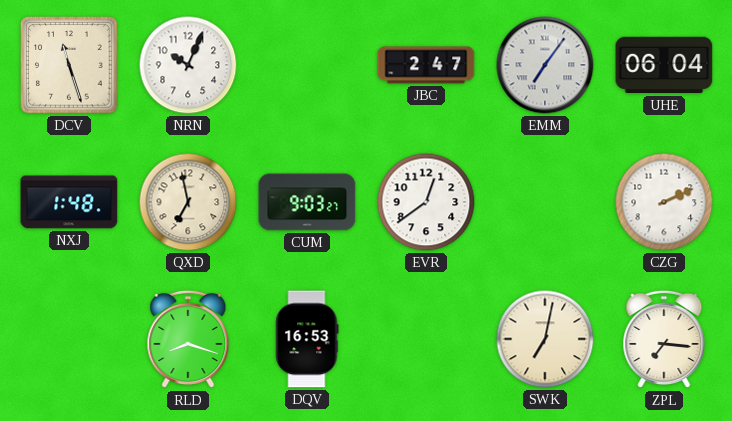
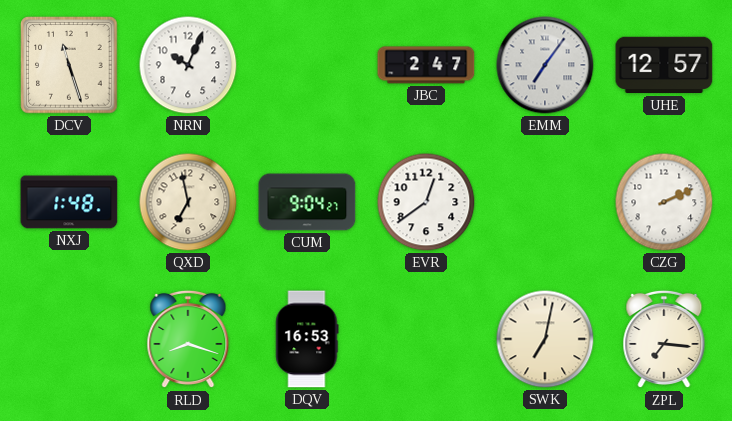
UHE: 06:04 -> 12:57 (664, 65)
CUM: 9:03 -> 9:04 (307, 202)
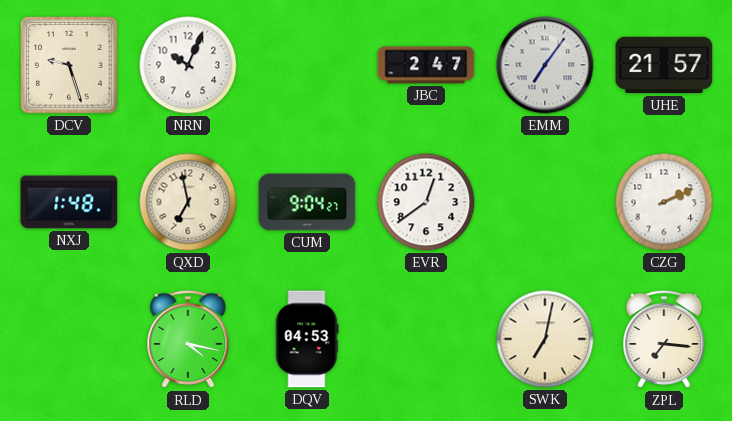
DCV: 11:27 -> 9:27 (69, 65)
UHE: 12:57 -> 21:57 (664, 65)
RLD: 8:18 -> 4:17 (188, 339)
DQV: 16:53 -> 04:53 (307, 339)
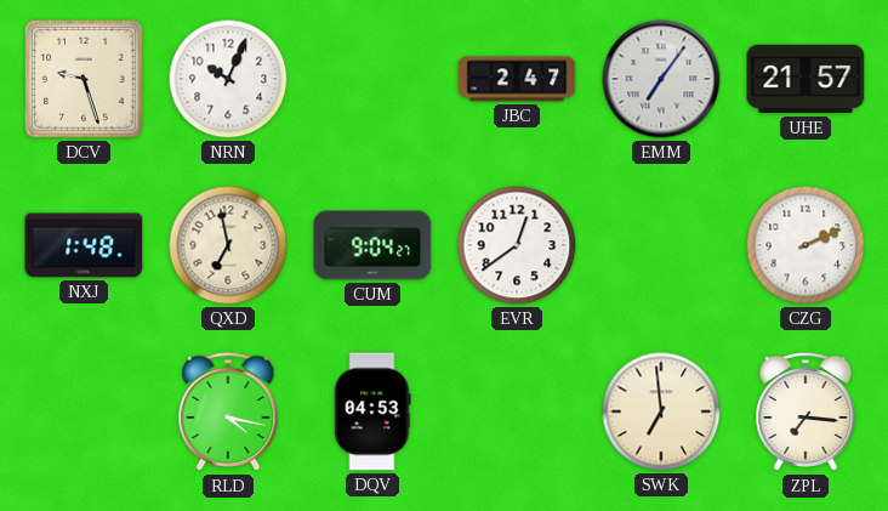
SWK: 7:02 -> 6:59 (661, 411)
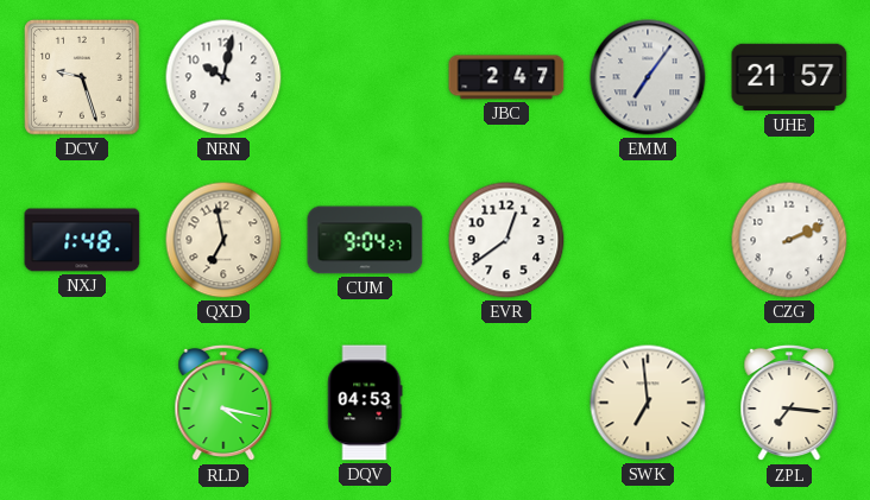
NRN: 10:04 -> 10:02 (223, 77)
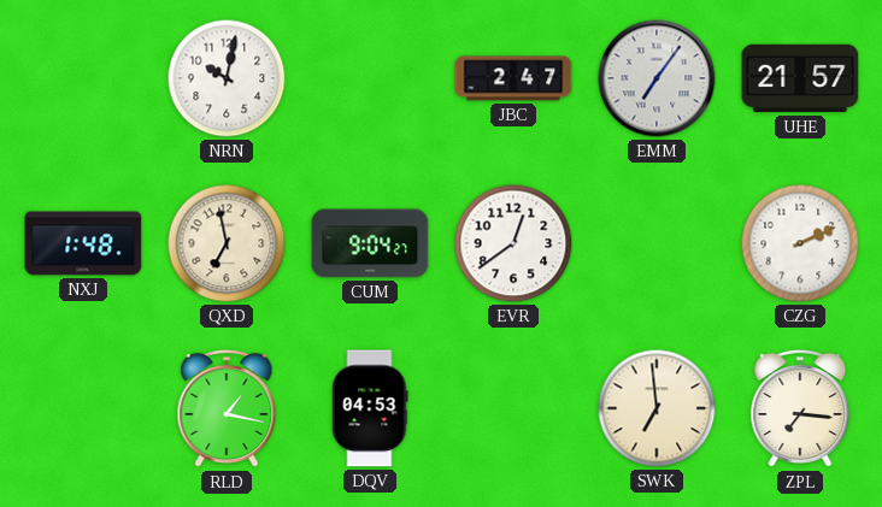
DCV: 9:27 -> none (82, 77)
RLD: 4:17 -> 1:17 (227, 408)
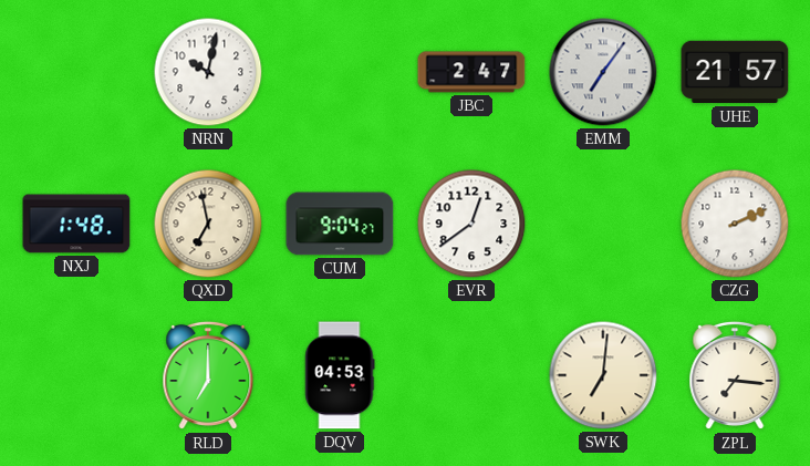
RLD: 1:17 -> 7:00 (208, 375)
SWK: 6:59 -> 7:01 (603, 375)
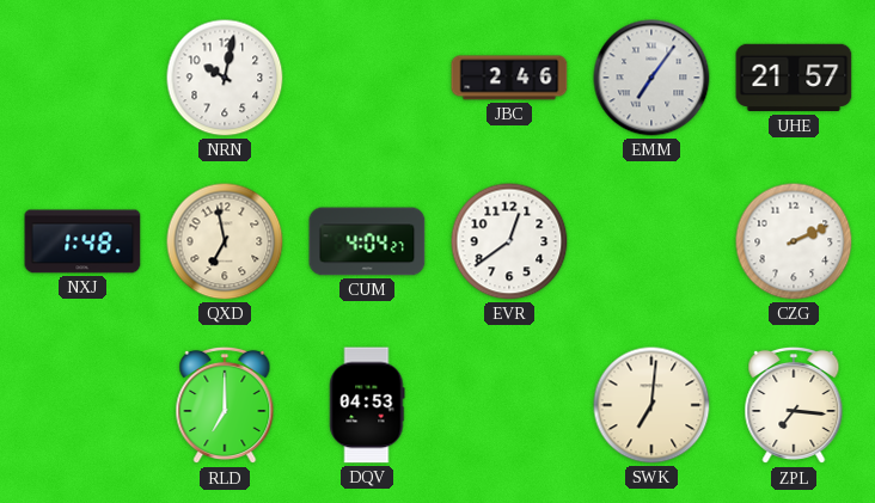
JBC: 2:47 -> 2:46 (509, 78)
CUM: 9:04 -> 4:04 (367, 241)
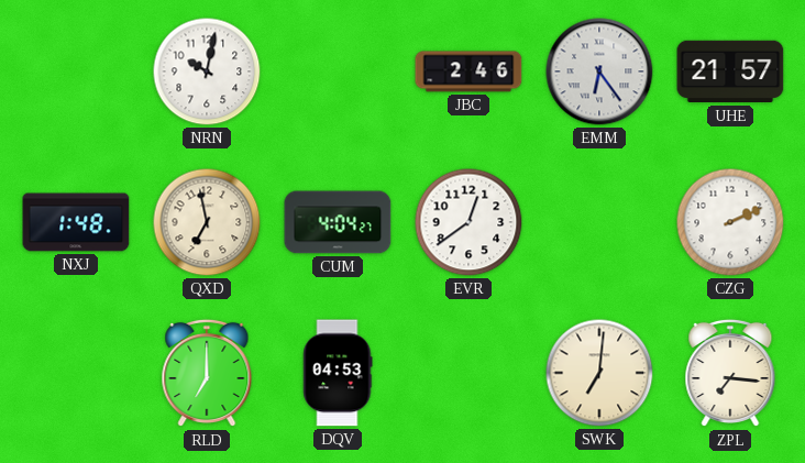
EMM: 7:06 -> 6:24 (599, 71)
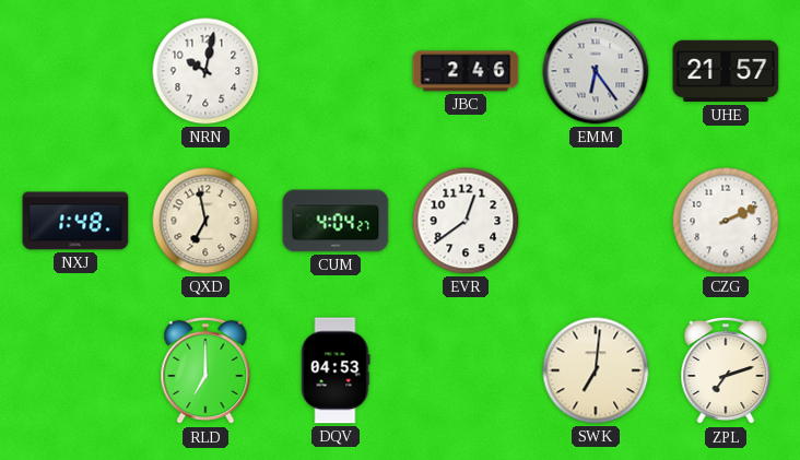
ZPL: 7:16 -> 7:12 (726, 370)
